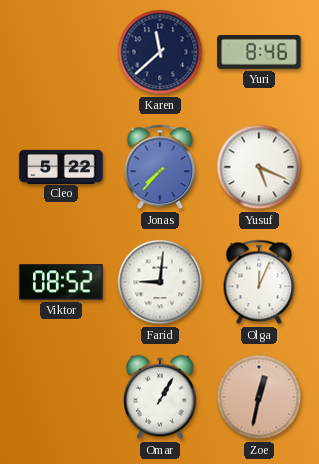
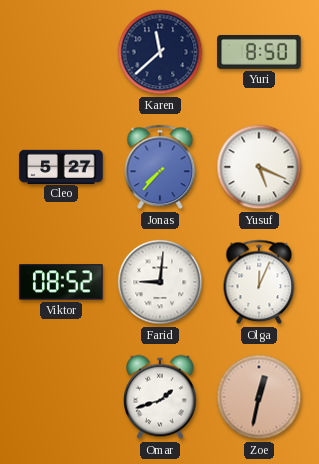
Yuri: 8:46 -> 8:50 (259, 52)
Cleo: 5:22 -> 5:27 (61, 166)
Omar: 1:05 -> 1:42 (160, 397)
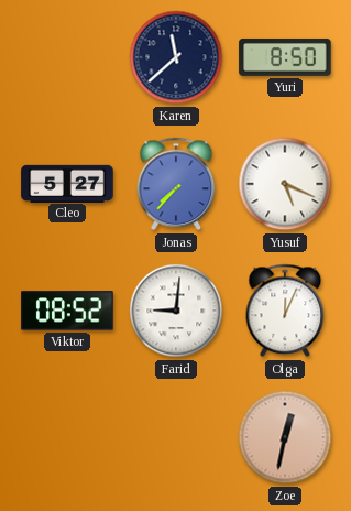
Omar: 1:42 -> none (160, 397)
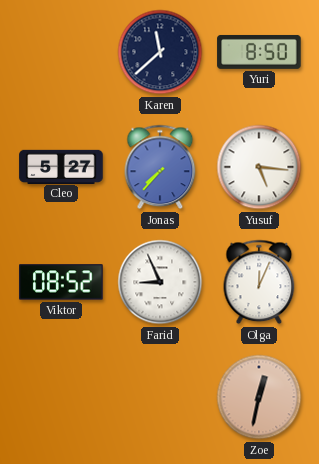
Yusuf: 5:19 -> 5:16 (259, 167)
Farid: 9:01 -> 8:56 (160, 282)
